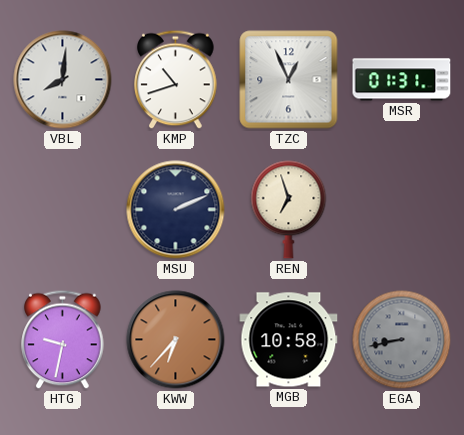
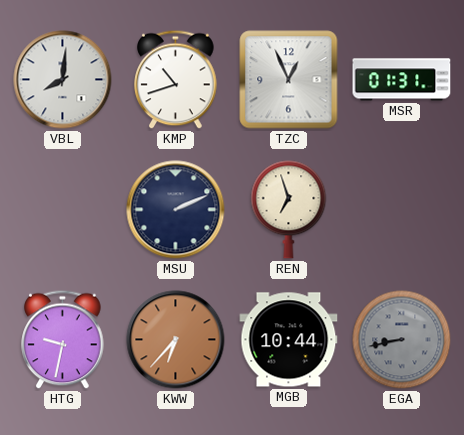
MGB: 10:58 -> 10:44 (289, 340)
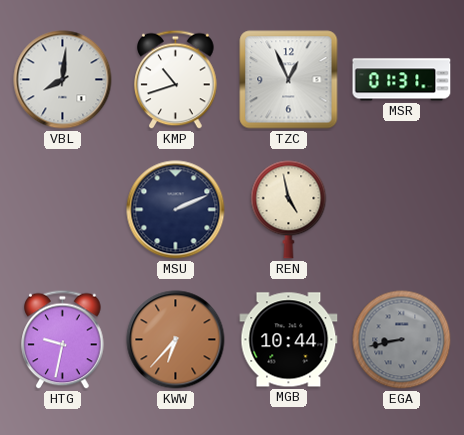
REN: 6:57 -> 4:58 (289, 210)
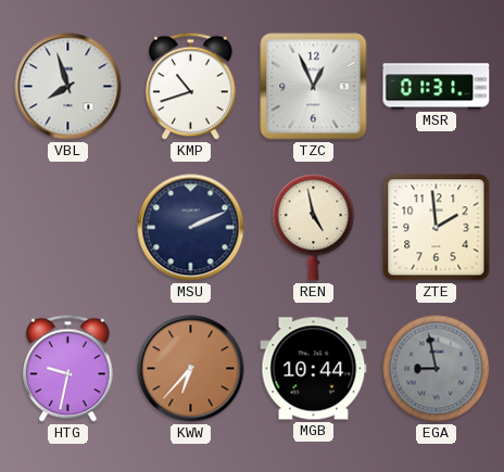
VBL: 8:01 -> 7:57 (68, 87)
ZTE: none -> 1:59 (437, 228)
EGA: 8:43 -> 8:58 (437, 369)
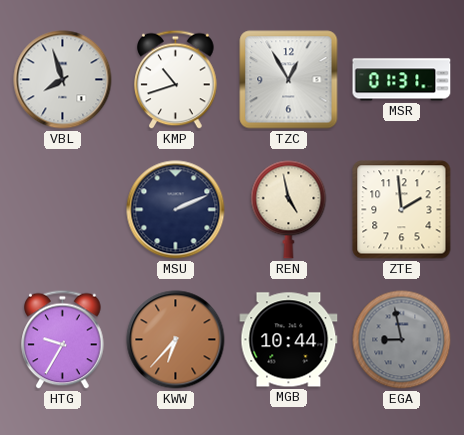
TZC: 12:56 -> 12:55 (289, 80)
HTG: 9:32 -> 9:35 (63, 340)
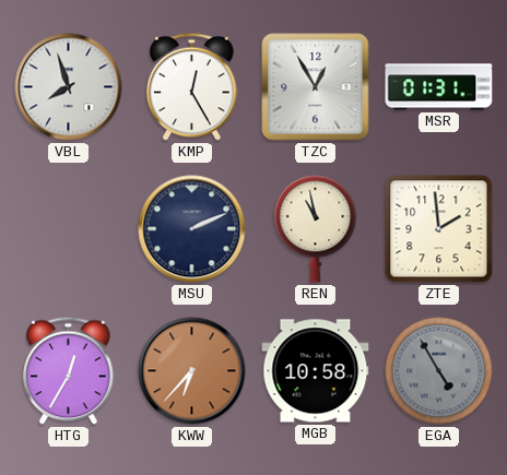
KMP: 10:42 -> 12:25 (192, 87)
REN: 4:58 -> 10:58 (316, 229)
HTG: 9:35 -> 12:35 (69, 371)
MGB: 10:44 -> 10:58 (316, 371)
EGA: 8:58 -> 4:55 (439, 371)
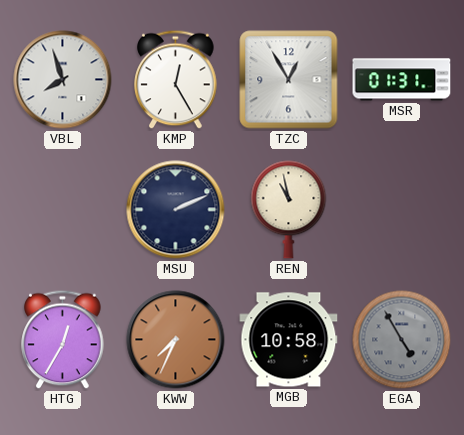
ZTE: 1:59 -> none (439, 229)
KWW: 6:37 -> 7:34 (176, 340)
